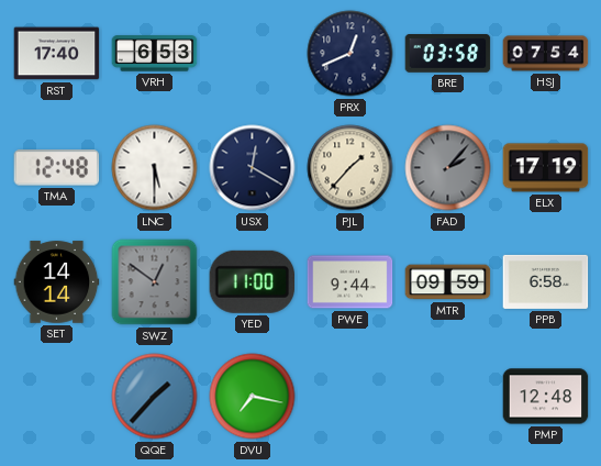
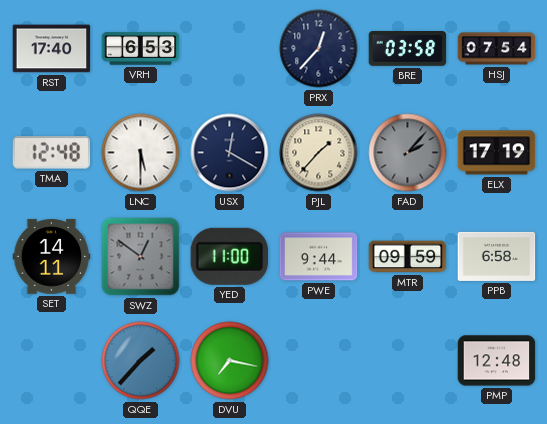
PRX: 12:41 -> 12:37 (319, 49)
SET: 14:14 -> 14:11 (52, 257)
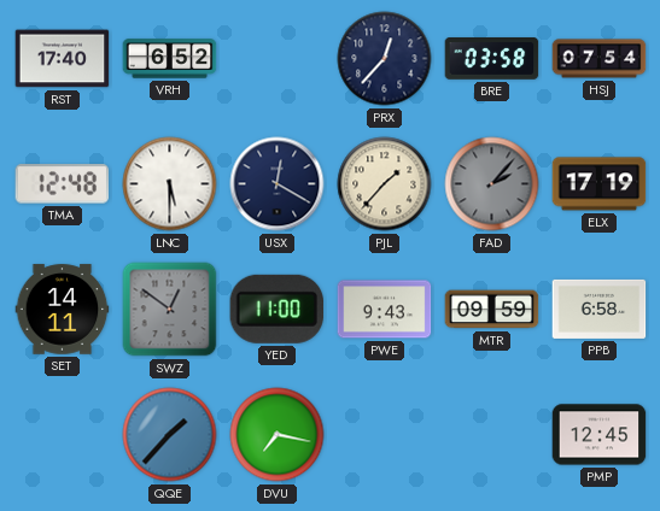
VRH: 6:53 -> 6:52 (170, 59)
PWE: 9:44 -> 9:43 (385, 310)
PMP: 12:48 -> 12:45 (600, 435)
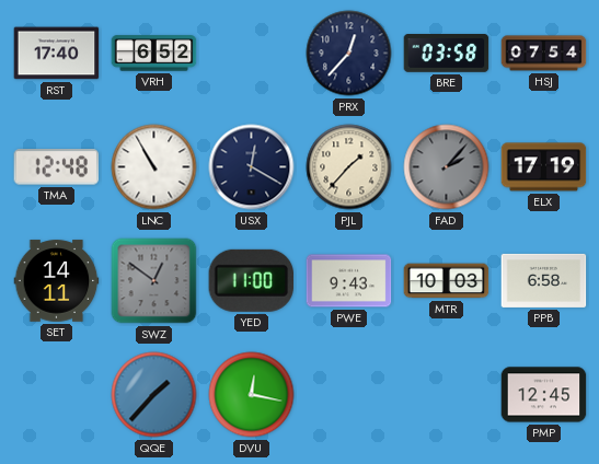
LNC: 5:30 -> 10:55 (154, 167)
MTR: 09:59 -> 10:03 (447, 281)
DVU: 7:17 -> 12:17 (252, 395)
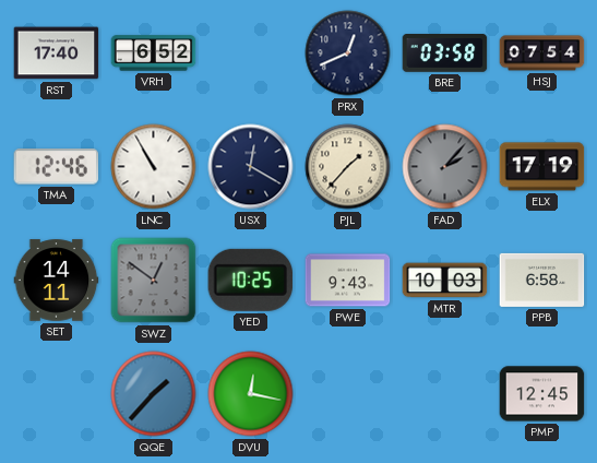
PRX: 12:37 -> 12:41 (348, 54)
TMA: 12:48 -> 12:46 (57, 167)
YED: 11:00 -> 10:25 (251, 280)
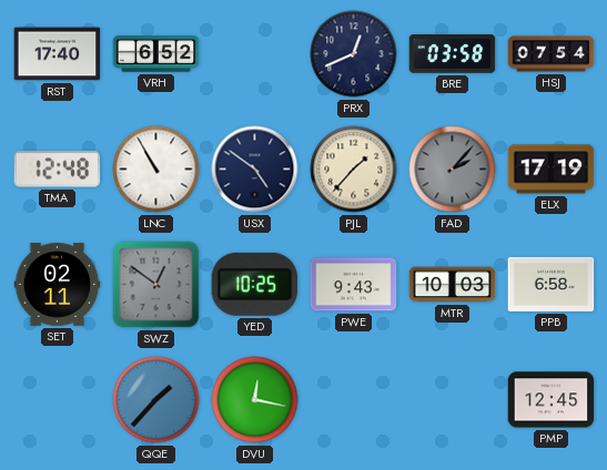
TMA: 12:46 -> 12:48 (58, 170)
USX: 12:20 -> 4:51 (255, 170)
SET: 14:11 -> 02:11 (58, 285)
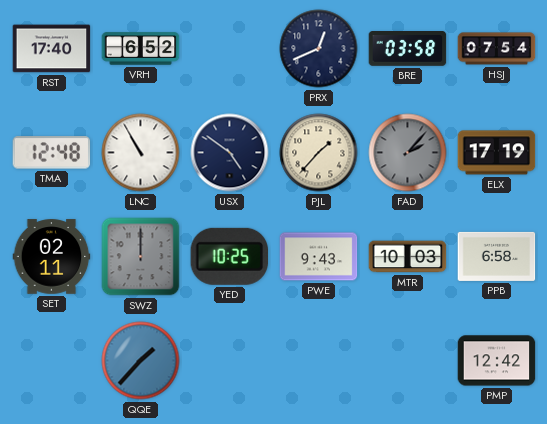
SWZ: 12:51 -> 12:00 (141, 257)
DVU: 12:17 -> none (255, 400)
PMP: 12:45 -> 12:42 (497, 361)
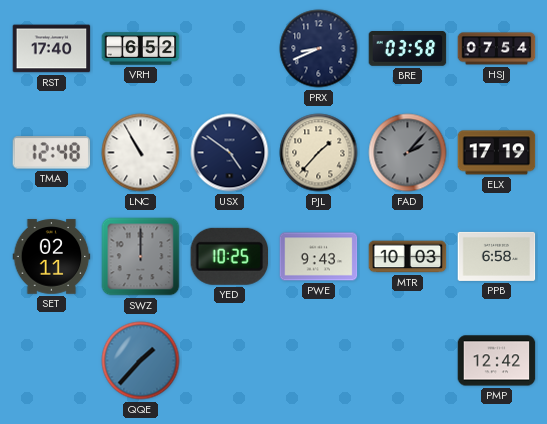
PRX: 12:41 -> 8:41 (319, 49)
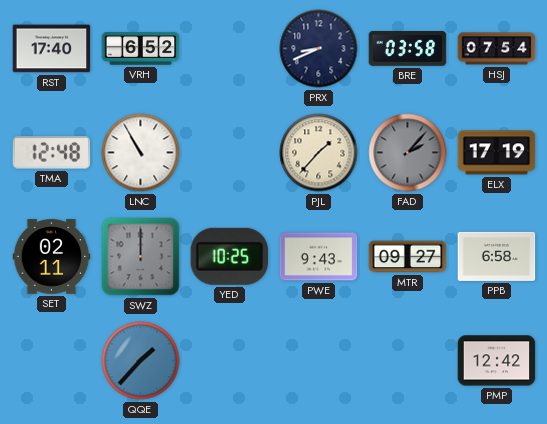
USX: 4:51 -> none (230, 153)
MTR: 10:03 -> 09:27 (408, 257)
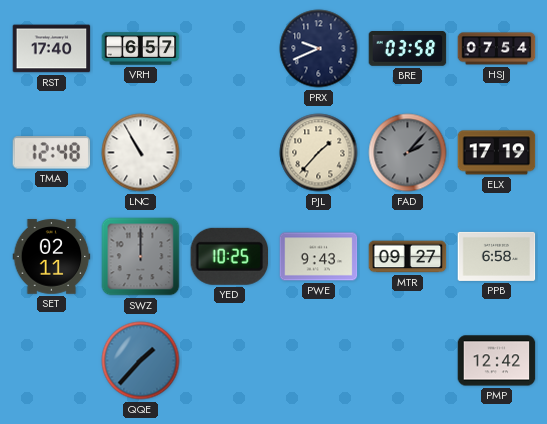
VRH: 6:52 -> 6:57 (141, 49)
PRX: 8:41 -> 9:41 (319, 49)
